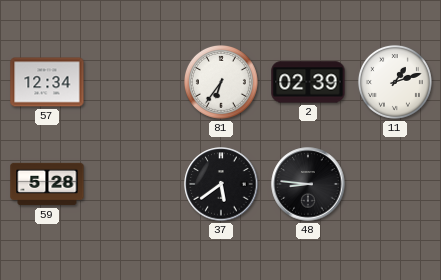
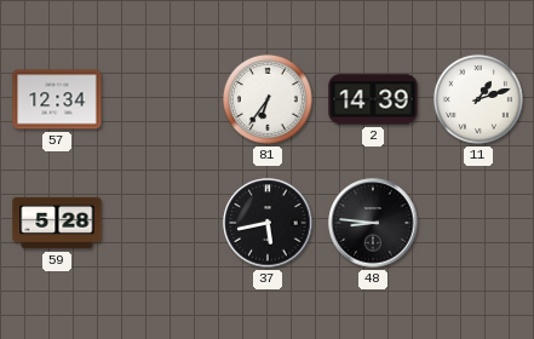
2: 02:39 -> 14:39 (373, 99)
37: 5:39 -> 5:43 (268, 223)
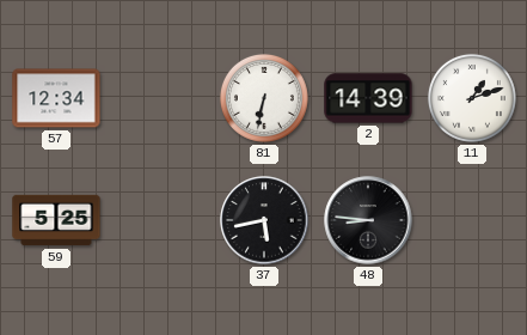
81: 6:36 -> 6:32 (264, 98)
59: 5:28 -> 5:25 (56, 220)
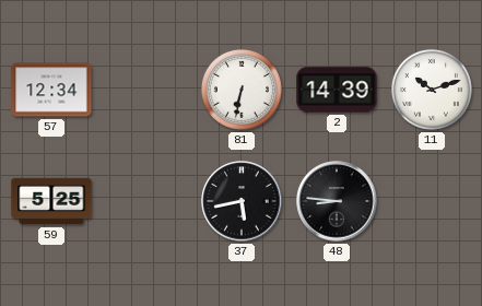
11: 1:12 -> 10:12 (432, 90)
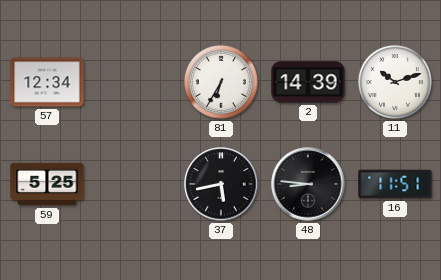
81: 6:32 -> 6:35 (221, 82)
16: none -> 11:51 (395, 184)
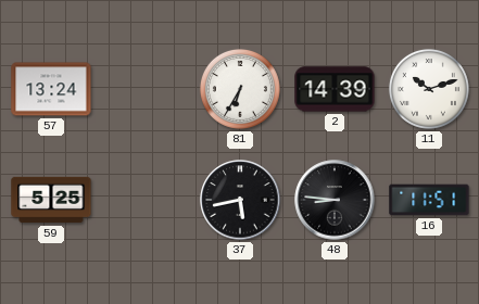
57: 12:34 -> 13:24 (51, 89)
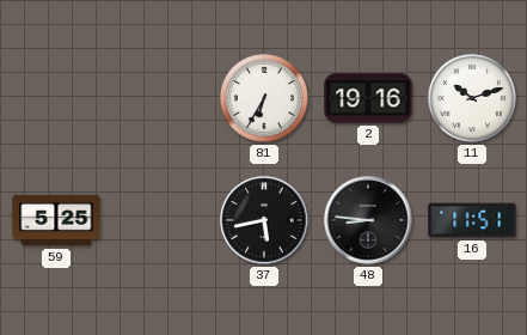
57: 13:24 -> none (51, 89)
2: 14:39 -> 19:16 (368, 98)
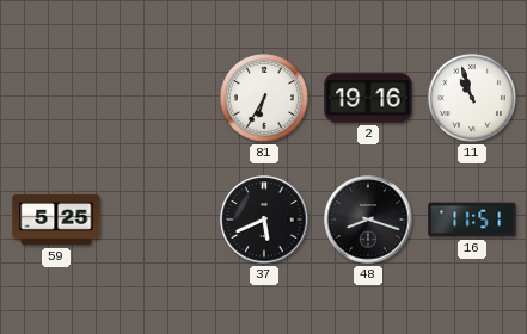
11: 10:12 -> 10:57 (472, 98)
37: 5:43 -> 5:41 (264, 219)
48: 8:46 -> 8:18 (368, 219)
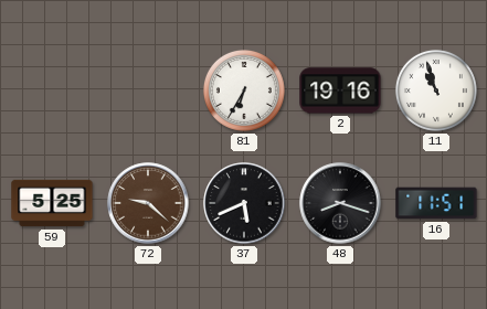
72: none -> 9:22 (148, 203)
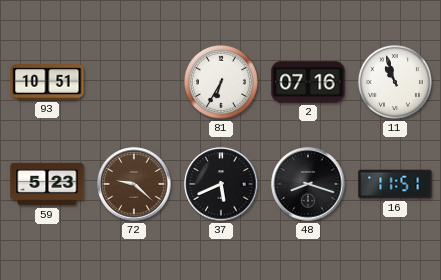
93: none -> 10:51 (47, 82)
2: 19:16 -> 07:16 (308, 82)
59: 5:25 -> 5:23 (47, 184)
